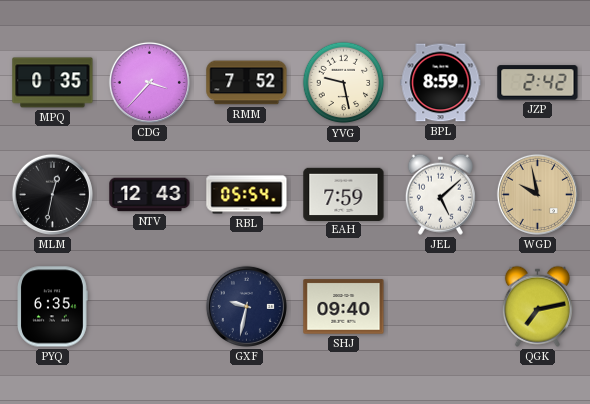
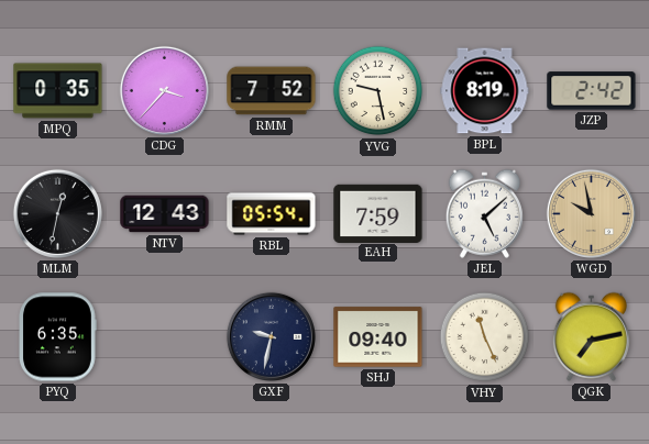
BPL: 8:59 -> 8:19 (485, 91)
VHY: none -> 11:26 (485, 337)
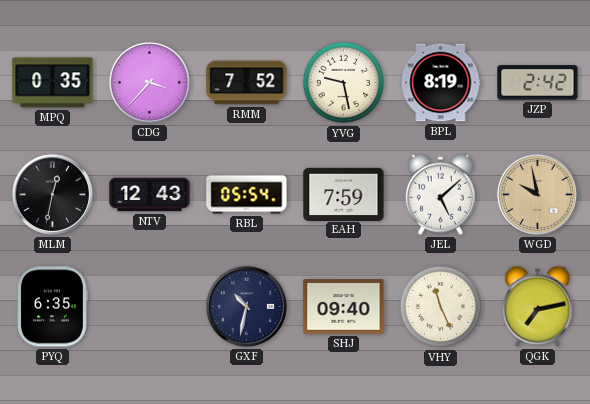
GXF: 9:32 -> 10:32 (246, 306)
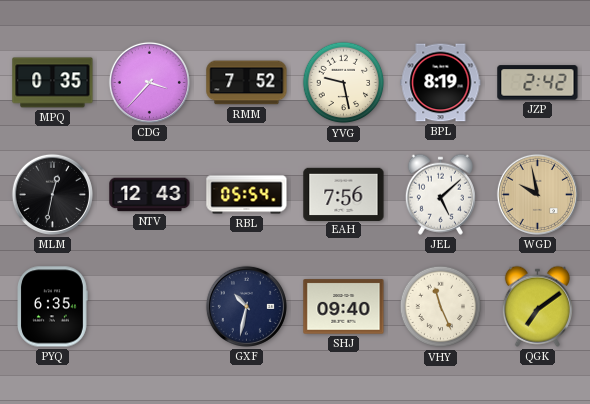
EAH: 7:59 -> 7:56 (344, 194)
QGK: 7:13 -> 7:09 (537, 306)
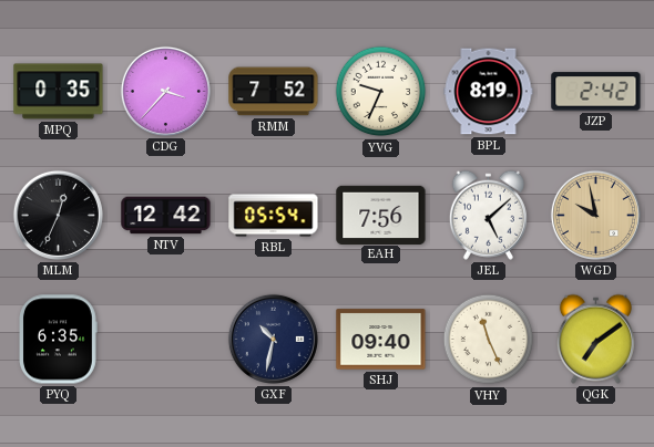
YVG: 9:28 -> 9:34 (381, 92)
MLM: 12:32 -> 12:34 (58, 215)
NTV: 12:43 -> 12:42 (166, 216)
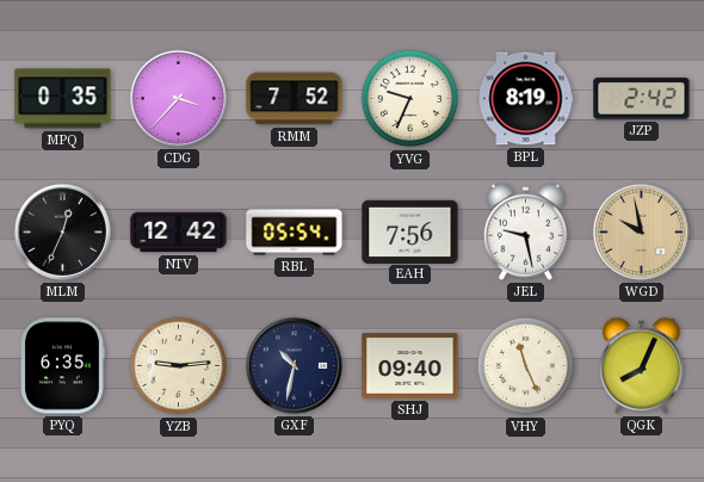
JEL: 5:08 -> 9:28 (525, 231)
YZB: none -> 9:14 (179, 366)
QGK: 7:09 -> 8:04 (641, 365)
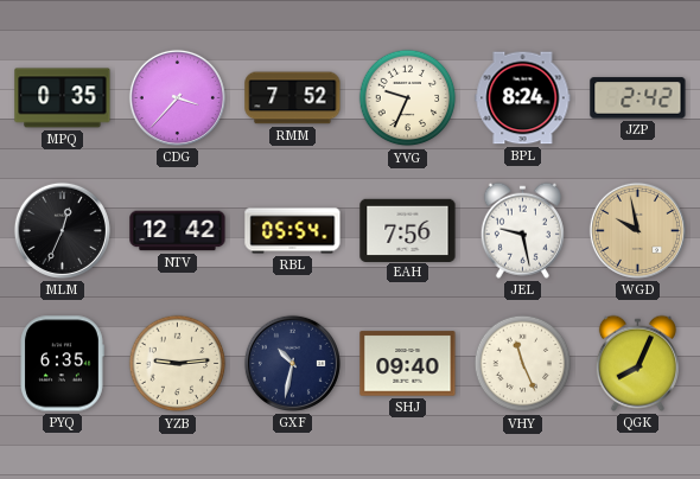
BPL: 8:19 -> 8:24 (523, 98)
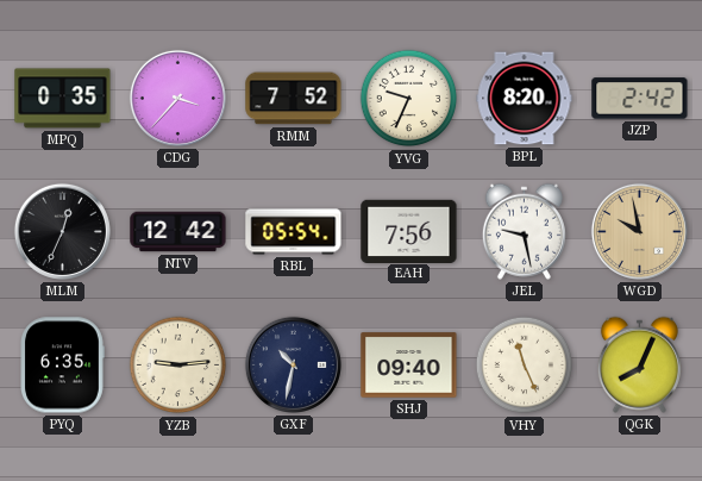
BPL: 8:24 -> 8:20 (525, 99)
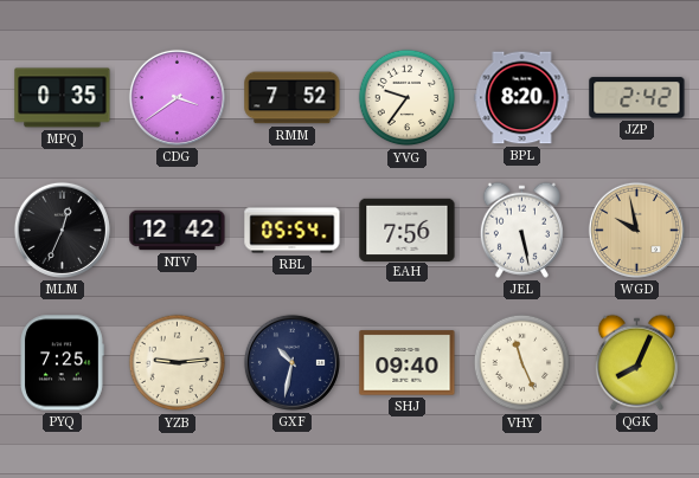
CDG: 3:37 -> 3:39 (177, 97)
YVG: 9:34 -> 9:36 (408, 98)
JEL: 9:28 -> 5:28 (521, 230)
PYQ: 6:35 -> 7:25 (62, 363)
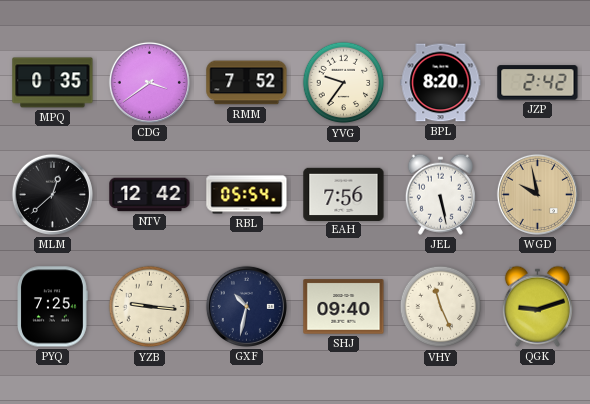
MLM: 12:34 -> 12:38 (52, 194)
YZB: 9:14 -> 9:16 (150, 307)
QGK: 8:04 -> 9:12 (537, 306)
